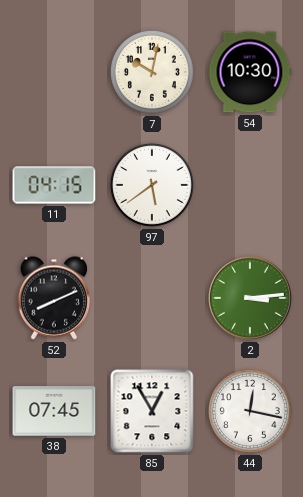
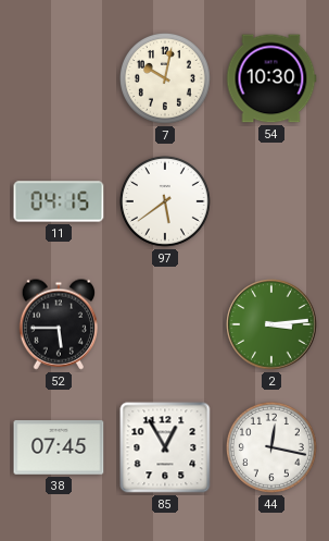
52: 8:11 -> 5:45 (58, 324)
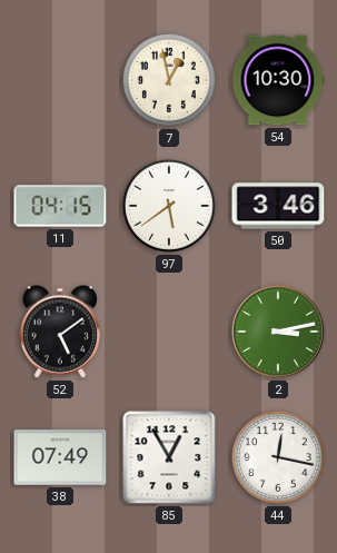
7: 10:02 -> 12:58 (169, 80)
50: none -> 3:46 (278, 206)
52: 5:45 -> 5:09 (59, 332)
2: 3:14 -> 3:13 (278, 332)
38: 07:45 -> 07:49 (60, 457)
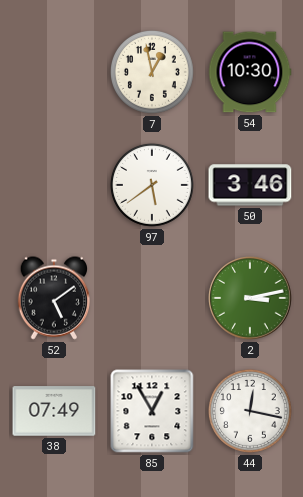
11: 04:15 -> none (60, 206)
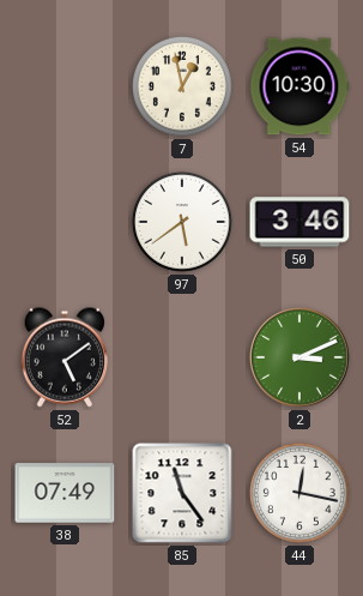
2: 3:13 -> 3:11 (300, 357)
85: 12:55 -> 11:24 (182, 493)
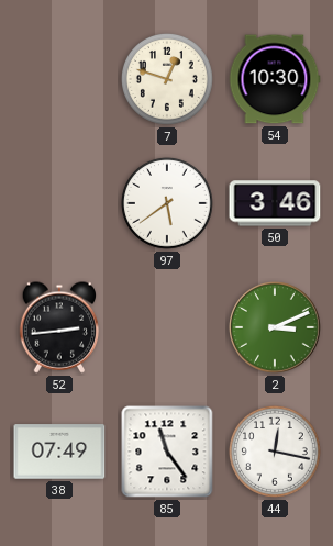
7: 12:58 -> 12:48 (167, 79)
52: 5:09 -> 2:44 (58, 327)
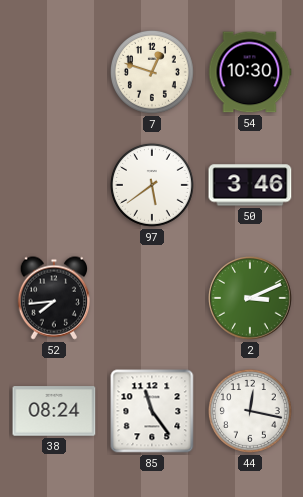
52: 2:44 -> 7:44 (53, 298)
38: 07:49 -> 08:24 (54, 411)
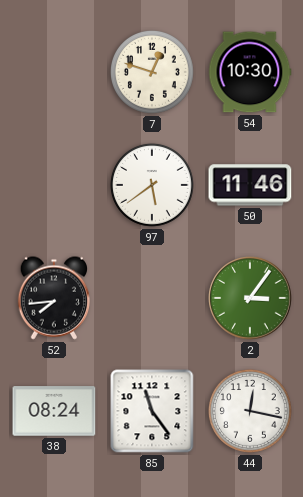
50: 3:46 -> 11:46 (250, 185)
2: 3:11 -> 3:06 (250, 298)
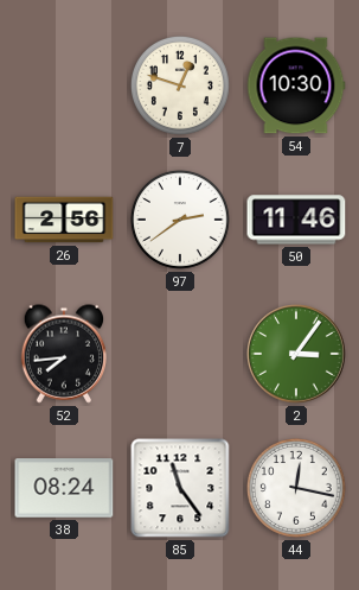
26: none -> 2:56 (64, 220)
97: 5:39 -> 2:39 (180, 220)
